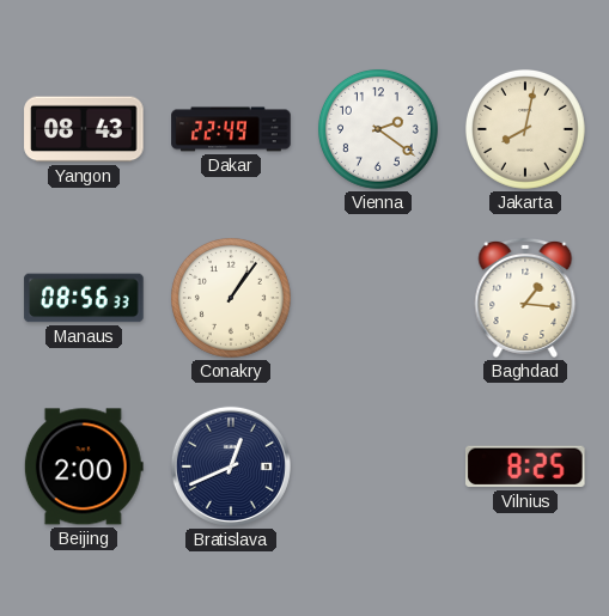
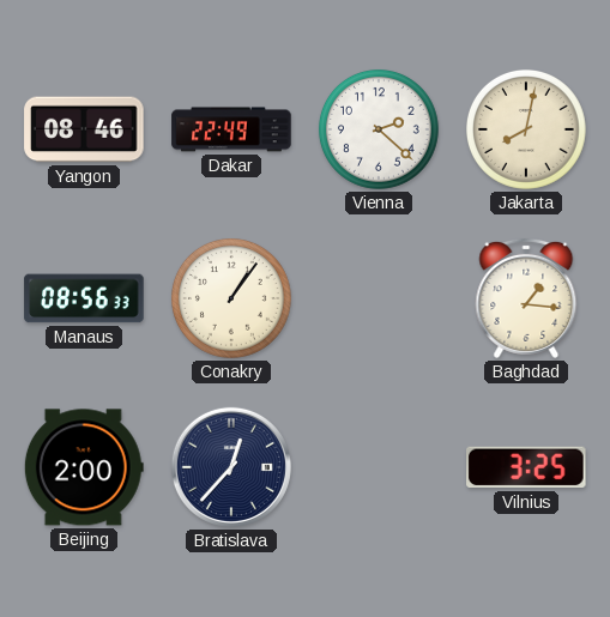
Yangon: 08:43 -> 08:46 (84, 129)
Vienna: 2:21 -> 2:22 (379, 129)
Bratislava: 12:41 -> 12:37 (231, 467)
Vilnius: 8:25 -> 3:25 (527, 467)
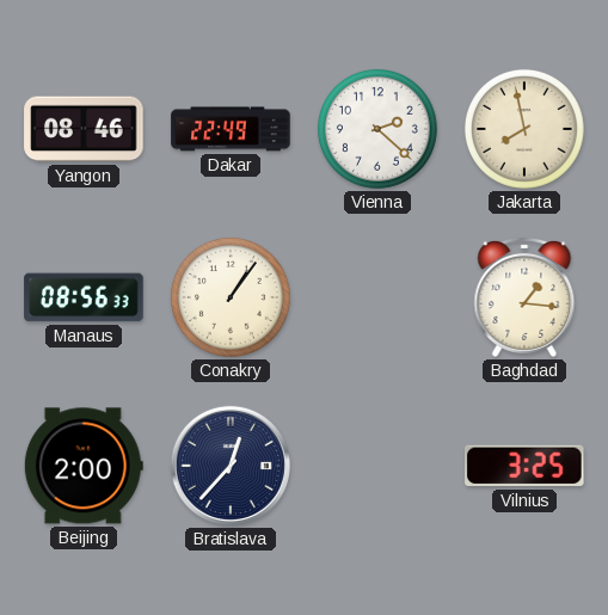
Jakarta: 8:02 -> 7:58 (524, 129)
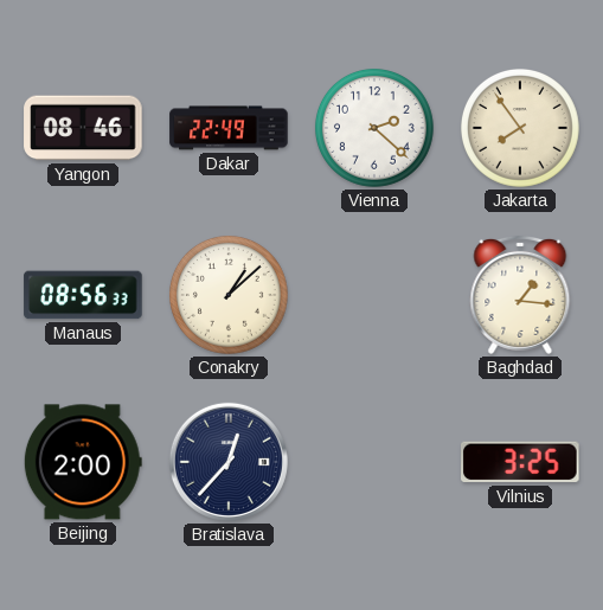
Jakarta: 7:58 -> 7:54 (520, 128)
Conakry: 1:06 -> 1:08 (229, 295)
